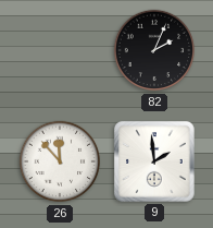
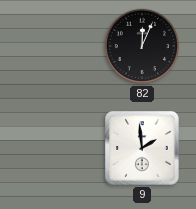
82: 2:04 -> 12:04 (142, 46)
26: 11:53 -> none (60, 161)
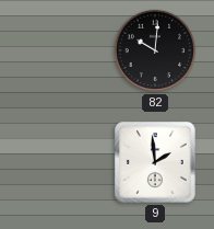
82: 12:04 -> 10:01 (155, 50)
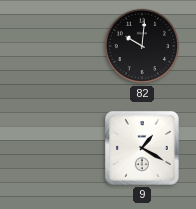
9: 1:59 -> 1:20 (142, 148)
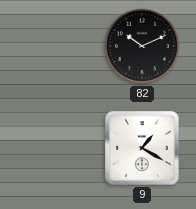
82: 10:01 -> 10:11 (142, 46)
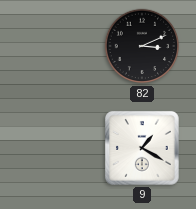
82: 10:11 -> 3:11 (142, 46)
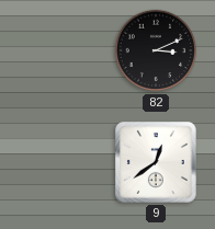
9: 1:20 -> 12:39 (156, 162)
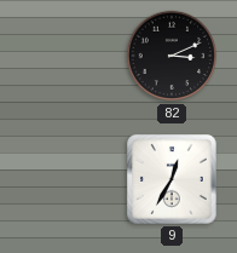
9: 12:39 -> 12:35 (172, 179)
